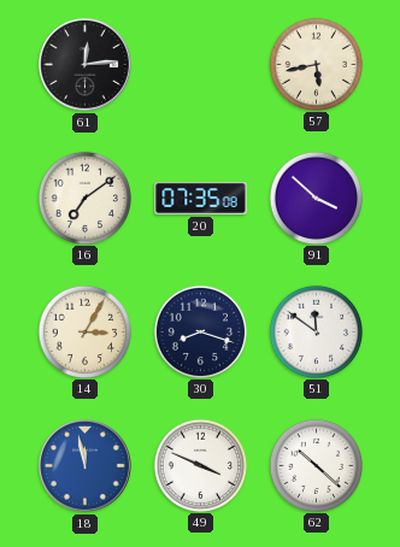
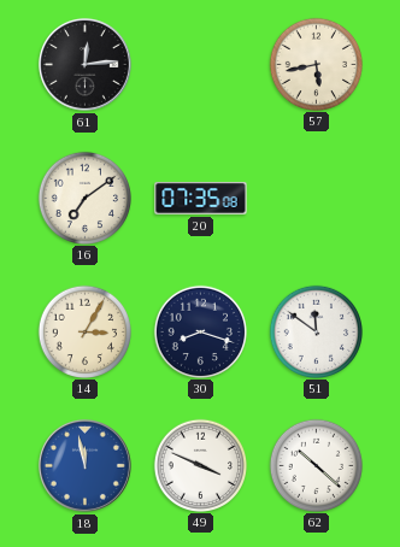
91: 3:52 -> none (316, 198)
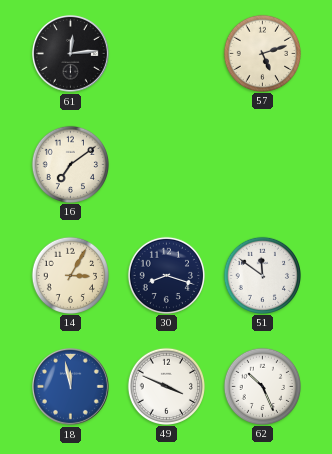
57: 5:43 -> 5:12 (262, 53)
20: 07:35 -> none (201, 199)
62: 10:22 -> 10:26 (262, 386)
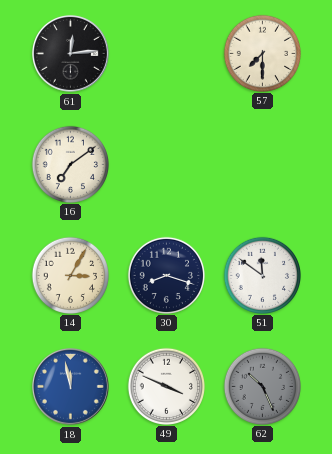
57: 5:12 -> 7:30 (262, 53)
62 dial: white -> grey (262, 386)
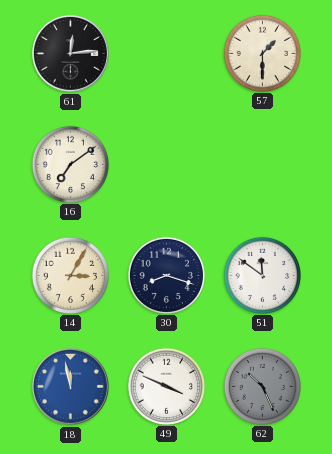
57: 7:30 -> 1:30 (262, 53)
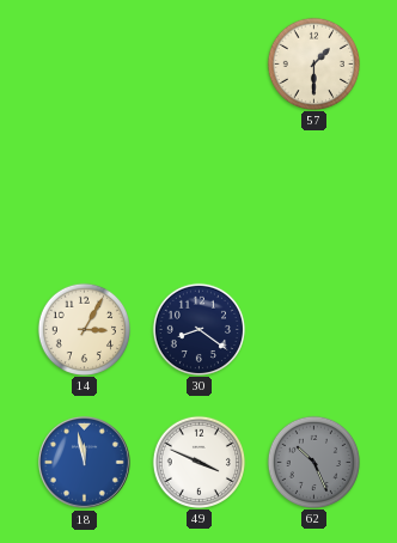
61: 12:14 -> none (70, 53)
16: 7:09 -> none (70, 164)
30: 8:18 -> 8:21 (198, 329)
51: 11:51 -> none (262, 275)
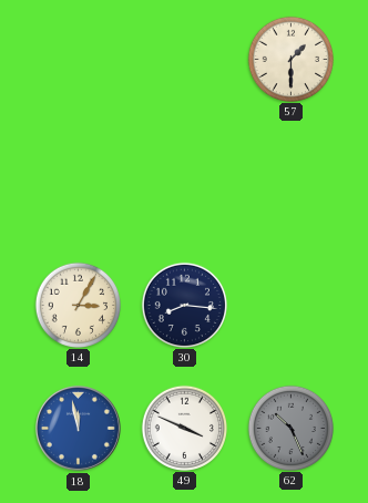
30: 8:21 -> 8:16 (184, 305)
